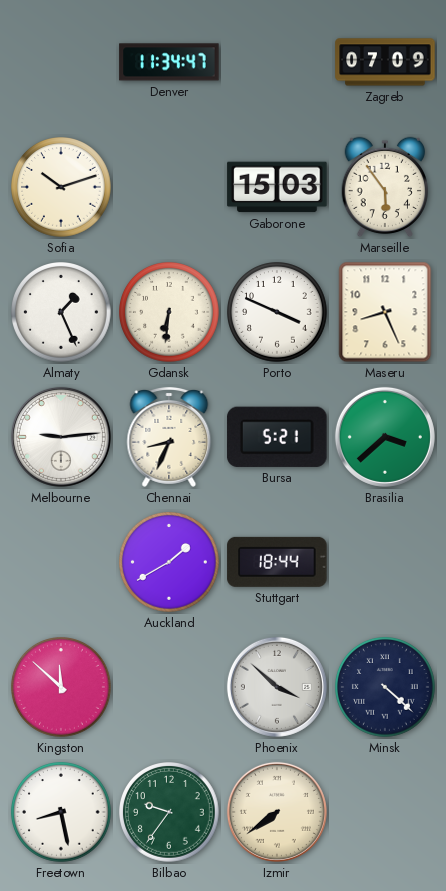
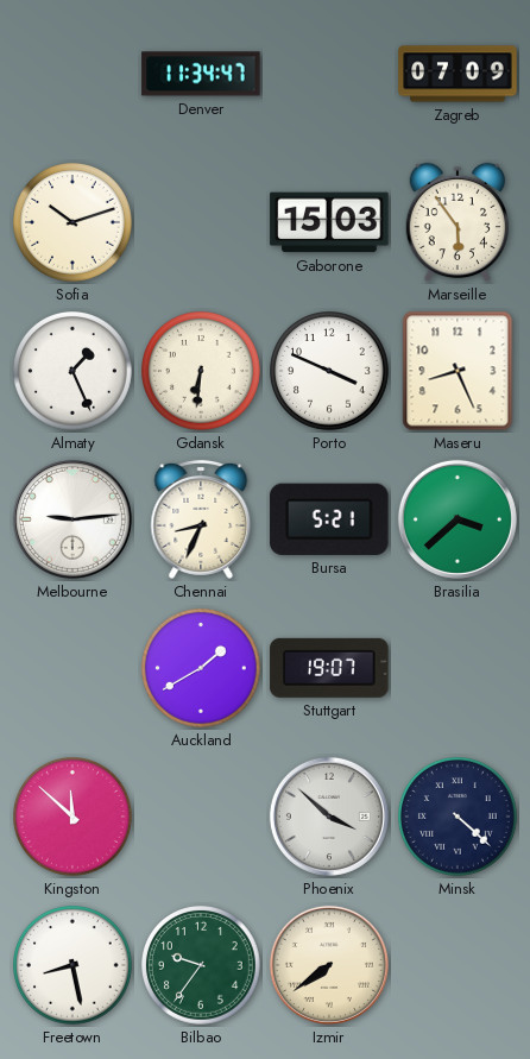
Stuttgart: 18:44 -> 19:07 (329, 668)
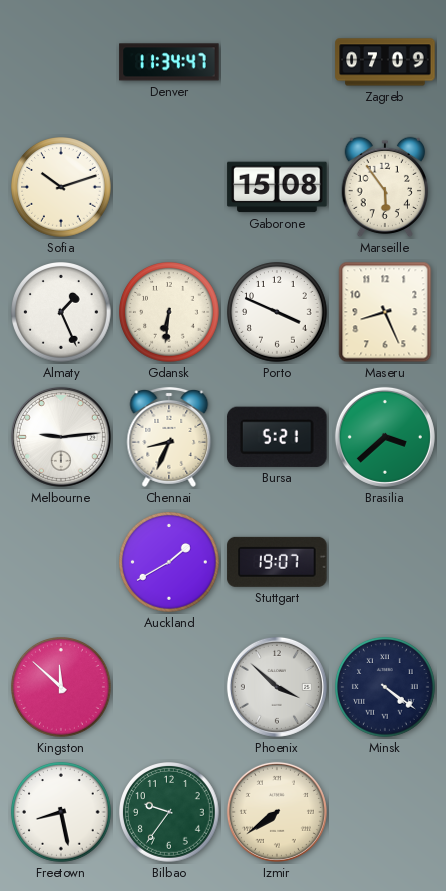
Gaborone: 15:03 -> 15:08 (277, 187)
Minsk: 4:22 -> 4:21 (386, 688)
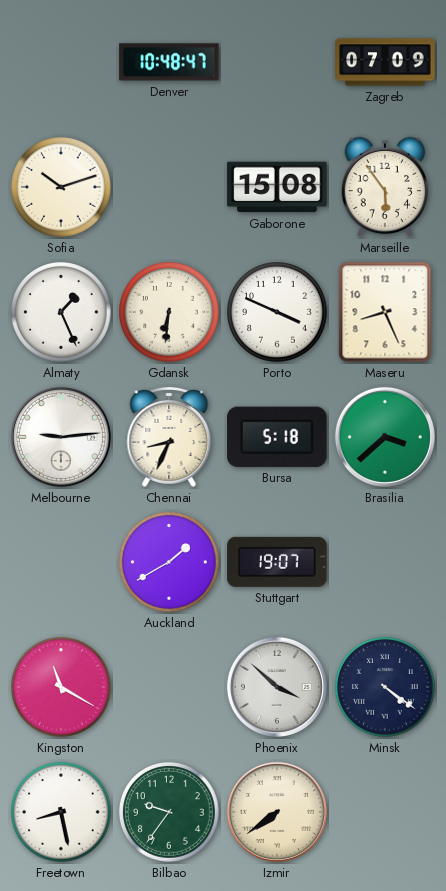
Denver: 11:34 -> 10:48 (169, 62)
Bursa: 5:21 -> 5:18 (277, 437)
Kingston: 11:52 -> 11:20 (62, 688)
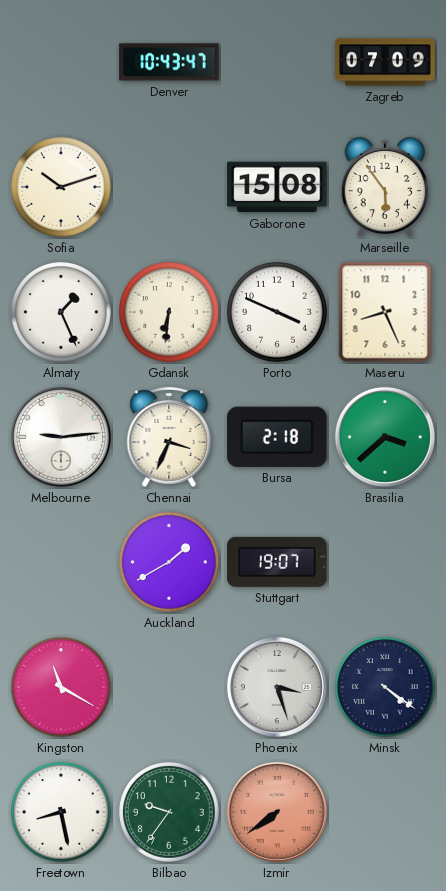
Denver: 10:48 -> 10:43 (169, 62)
Chennai: 8:34 -> 3:34 (169, 437)
Bursa: 5:18 -> 2:18 (277, 437)
Phoenix: 3:52 -> 3:27 (277, 687)
Izmir dial: cream -> salmon (277, 812)
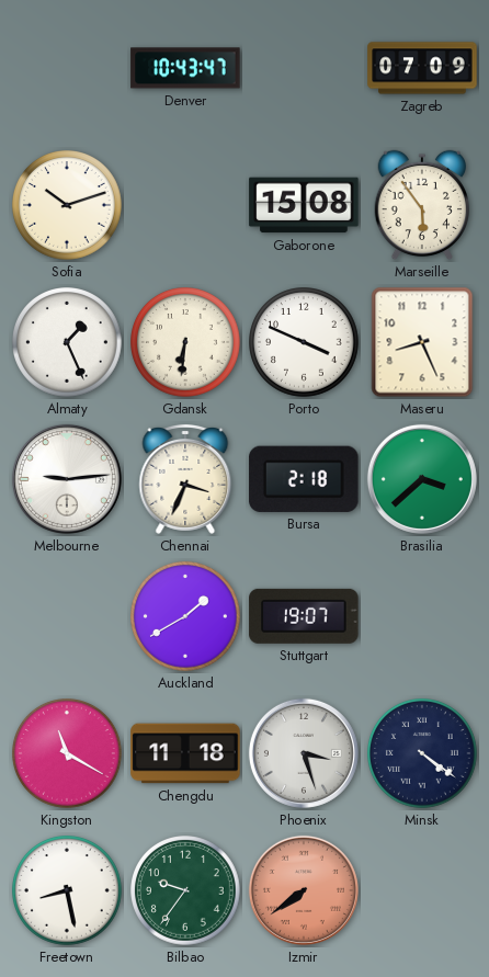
Chengdu: none -> 11:18 (185, 753)
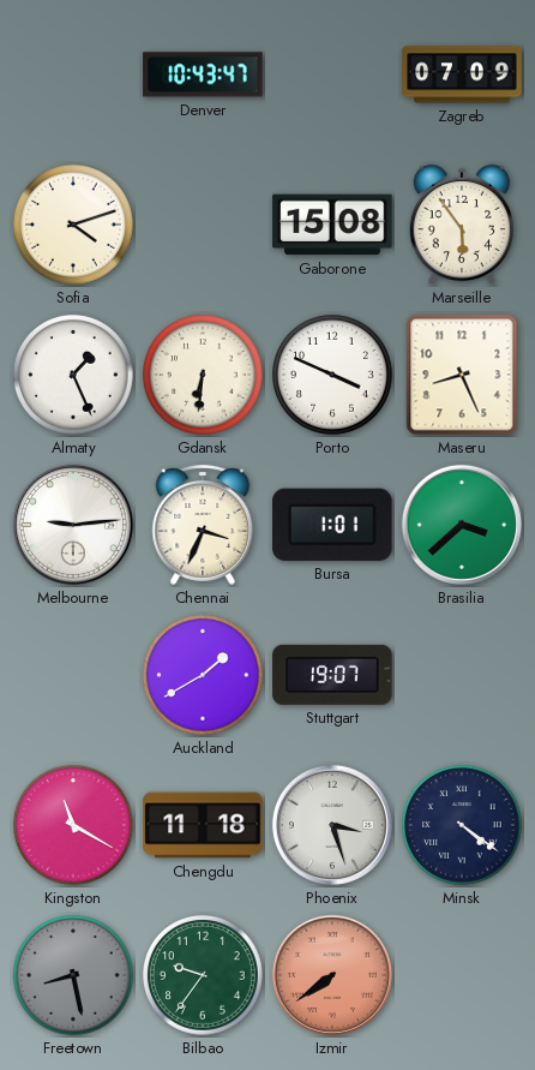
Sofia: 10:12 -> 4:12 (74, 226)
Bursa: 2:18 -> 1:01 (332, 525)
Freetown dial: white -> grey (74, 976)
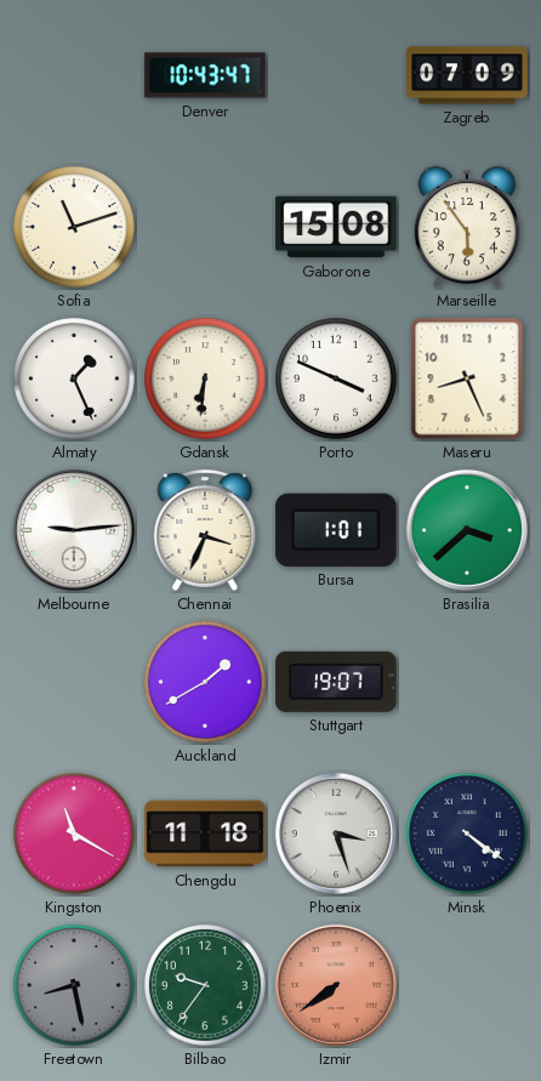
Sofia: 4:12 -> 11:12 (75, 228)
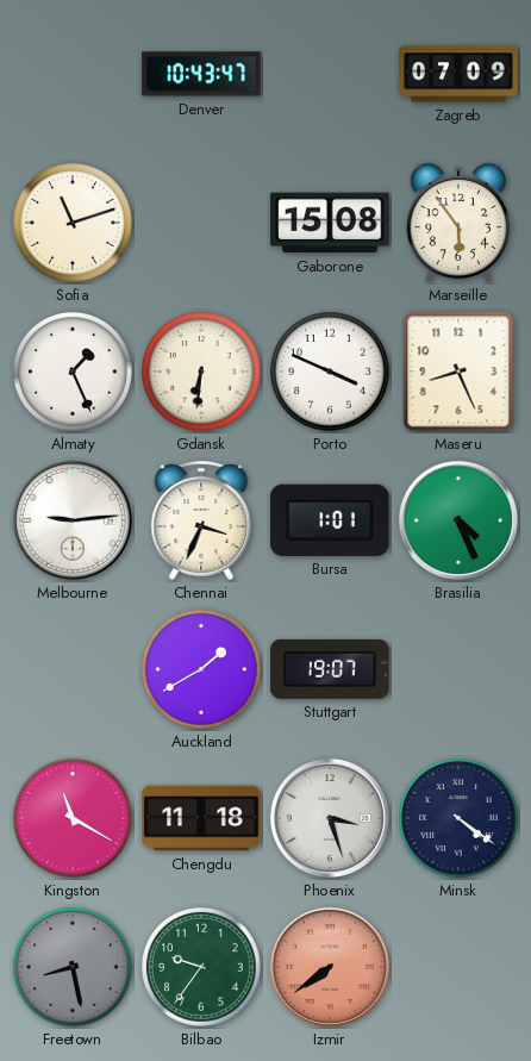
Brasilia: 3:38 -> 4:26 (458, 520)
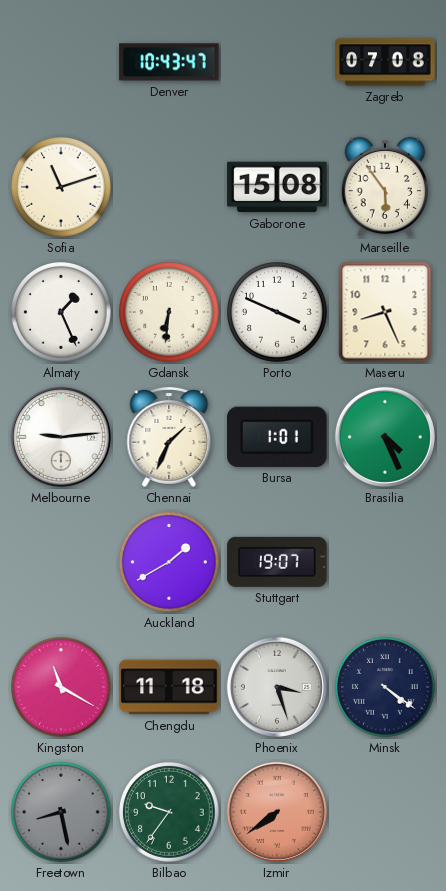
Zagreb: 07:09 -> 07:08 (385, 62)
Chennai: 3:34 -> 1:34 (169, 437)
